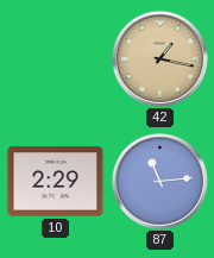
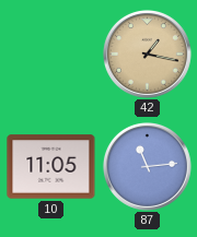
10: 2:29 -> 11:05 (51, 167)
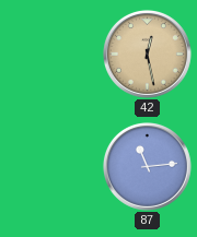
42: 1:17 -> 12:28 (147, 54)
10: 11:05 -> none (51, 167)
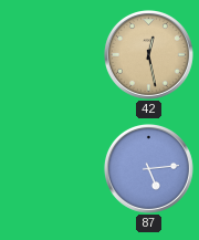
87: 11:14 -> 5:14 (148, 168)
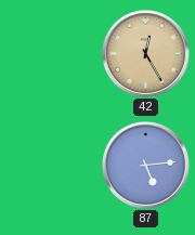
42: 12:28 -> 12:25 (145, 53)
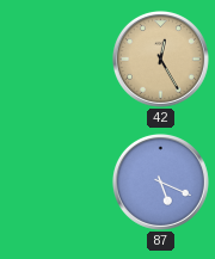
87: 5:14 -> 5:19 (160, 181)
